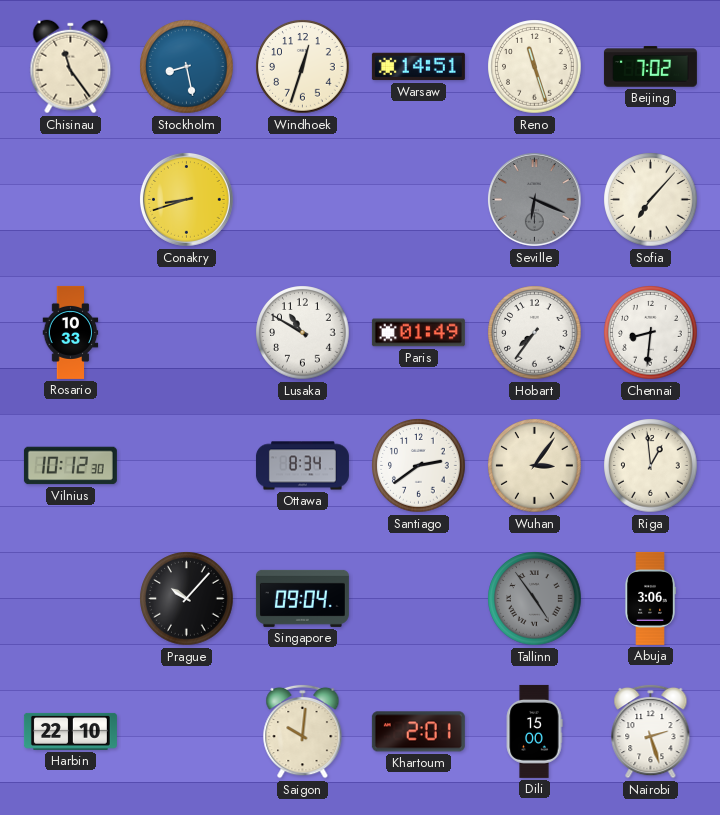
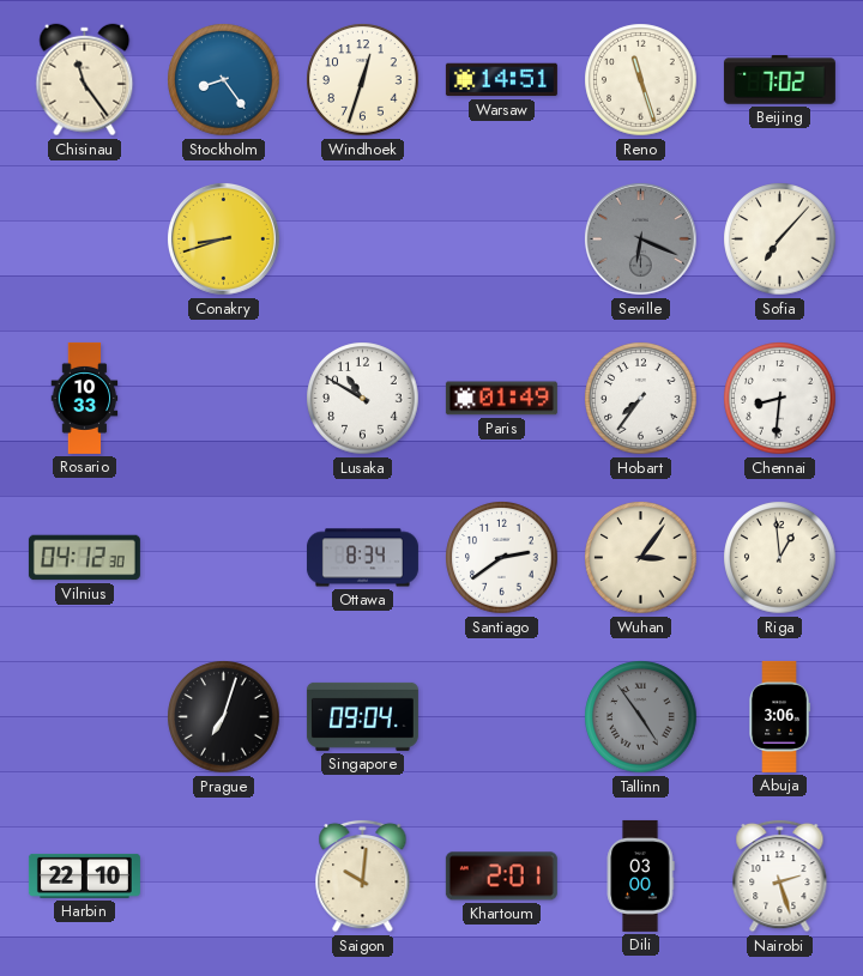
Stockholm: 8:28 -> 8:24 (224, 80)
Vilnius: 10:12 -> 04:12 (84, 558)
Prague: 10:07 -> 7:03 (224, 717)
Dili: 15:00 -> 03:00 (640, 875)
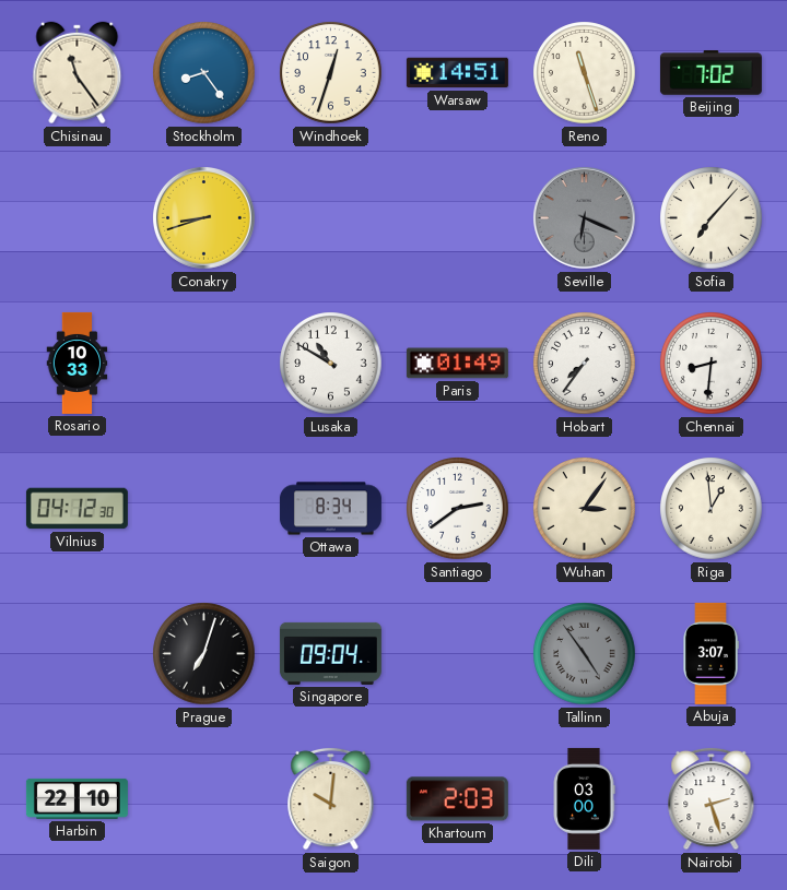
Abuja: 3:06 -> 3:07 (710, 653)
Khartoum: 2:01 -> 2:03 (457, 799)
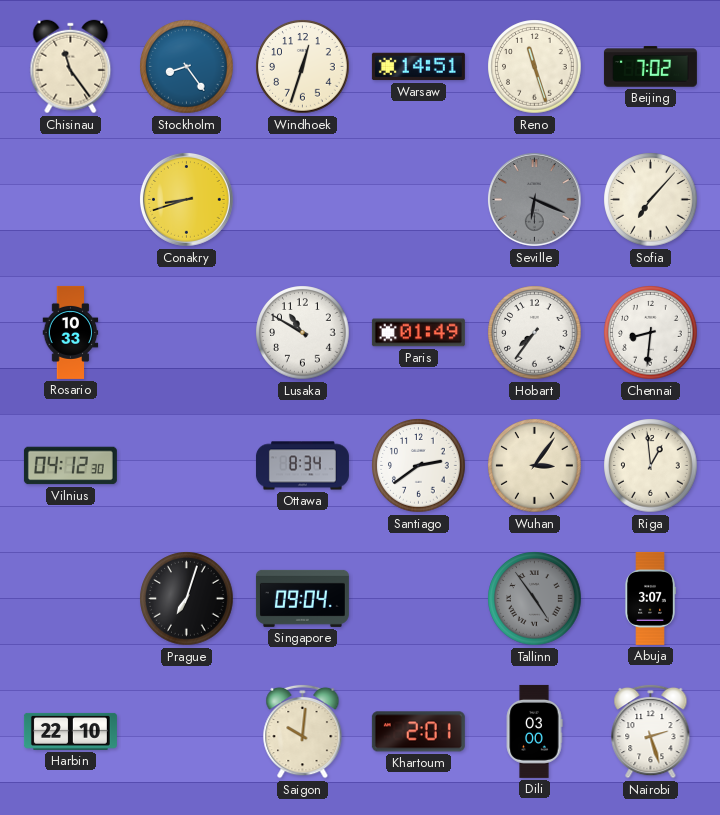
Khartoum: 2:03 -> 2:01 (418, 732)
